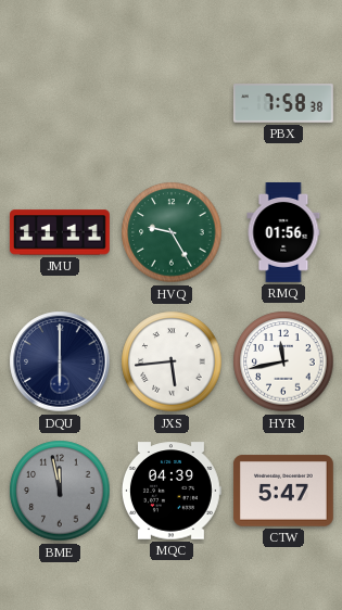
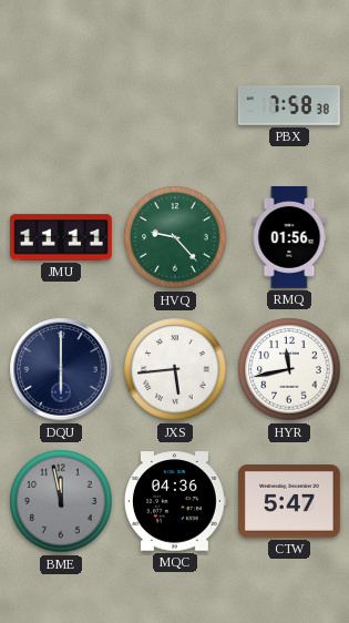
HVQ: 9:25 -> 9:23 (175, 237)
MQC: 04:39 -> 04:36 (175, 501)
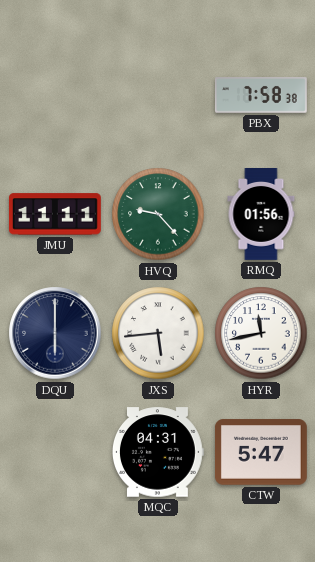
BME: 11:58 -> none (61, 501)
MQC: 04:36 -> 04:31 (158, 452)
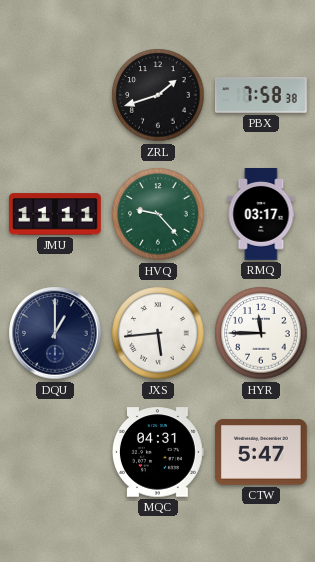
ZRL: none -> 1:42 (158, 95)
RMQ: 01:56 -> 03:17 (261, 215)
DQU: 6:00 -> 1:00 (55, 333)
HYR: 11:43 -> 11:45 (261, 333)
